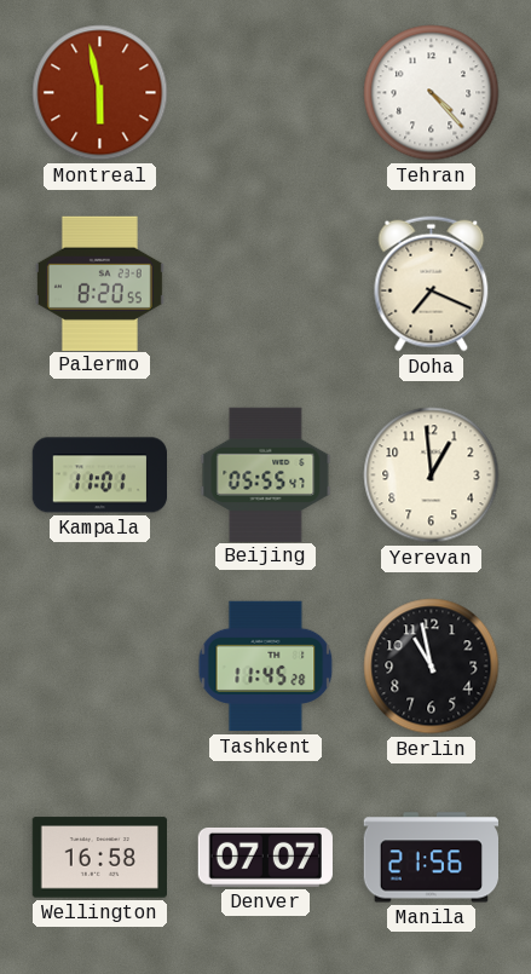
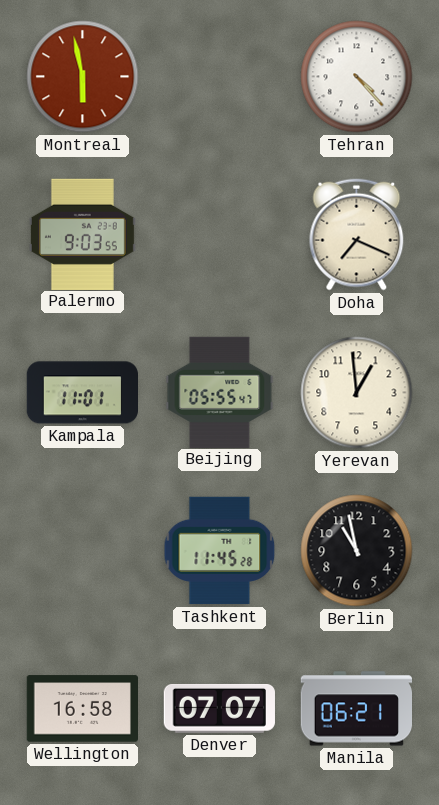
Palermo: 8:20 -> 9:03 (82, 234)
Manila: 21:56 -> 06:21 (356, 709)
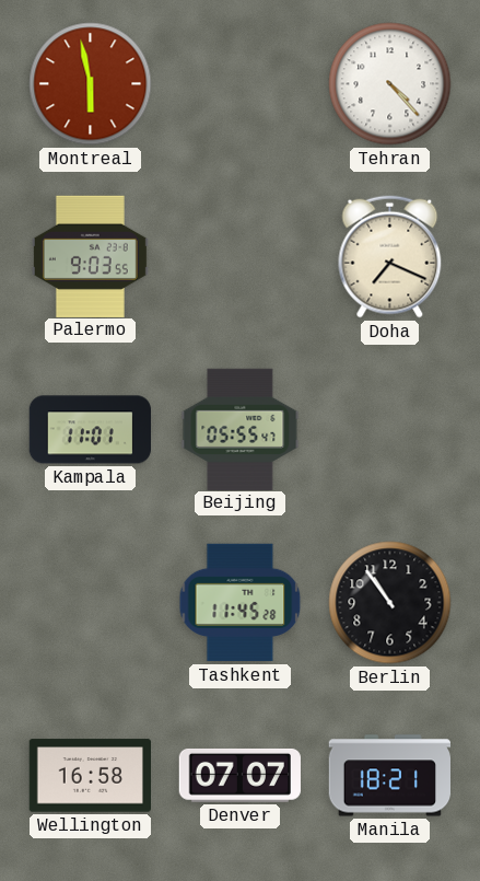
Yerevan: 12:59 -> none (357, 393)
Berlin: 10:58 -> 10:54 (390, 603)
Manila: 06:21 -> 18:21 (389, 776)
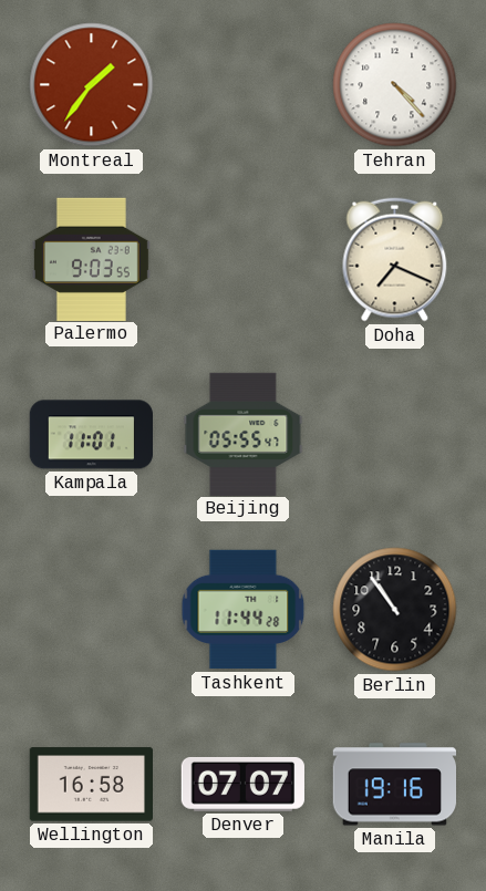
Montreal: 5:58 -> 1:36 (92, 85)
Tashkent: 11:45 -> 11:44 (244, 610)
Manila: 18:21 -> 19:16 (394, 785)
